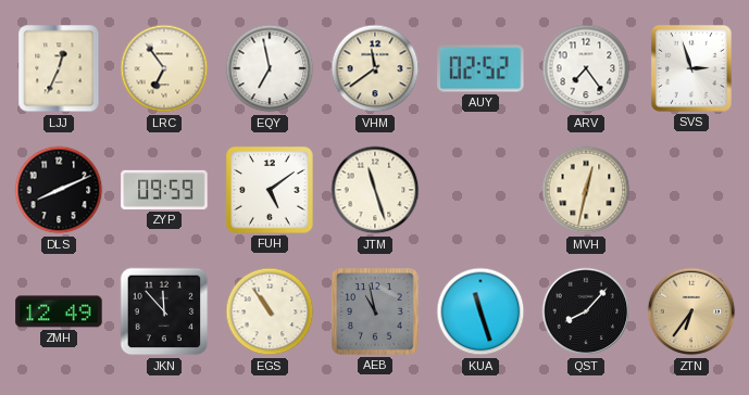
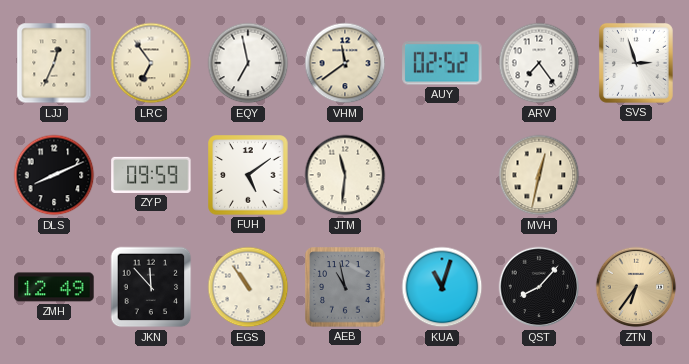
JTM: 11:27 -> 11:31 (345, 175)
KUA: 11:27 -> 11:03 (442, 287)
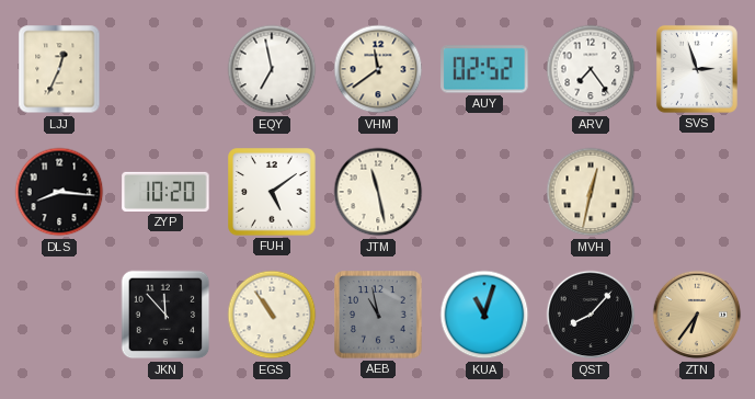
LRC: 6:54 -> none (151, 63)
DLS: 8:11 -> 8:16 (59, 192)
ZYP: 09:59 -> 10:20 (165, 192)
JTM: 11:31 -> 11:28 (378, 192)
ZMH: 12:49 -> none (54, 287)
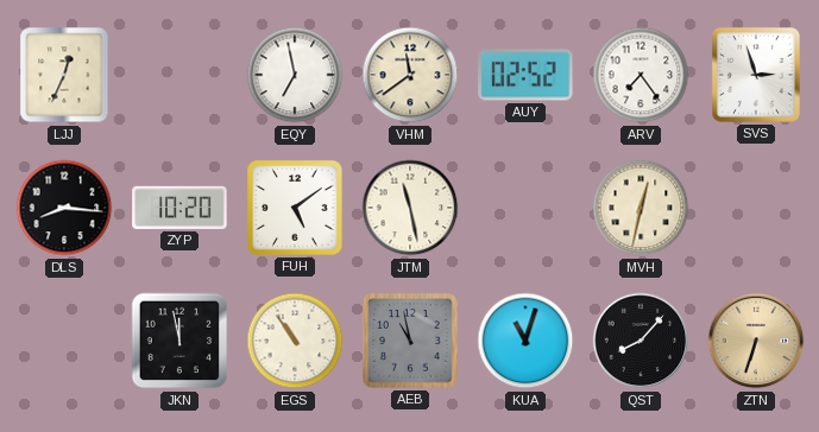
JKN: 11:53 -> 11:58 (179, 341)
ZTN: 6:36 -> 6:33 (756, 341)
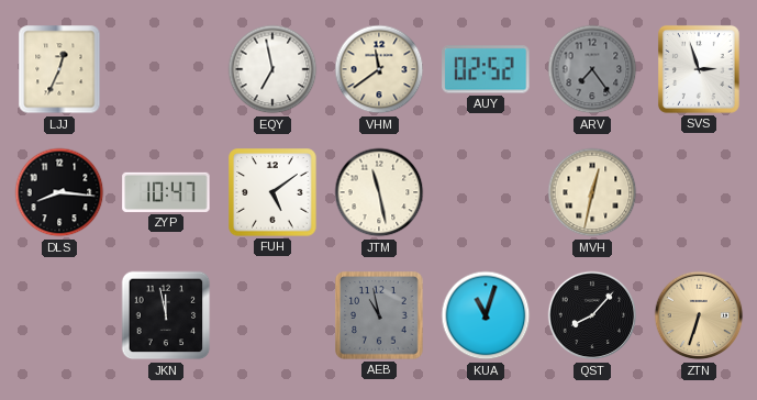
ARV dial: white -> grey (592, 69)
ZYP: 10:20 -> 10:47 (166, 192)
EGS: 10:54 -> none (295, 341)
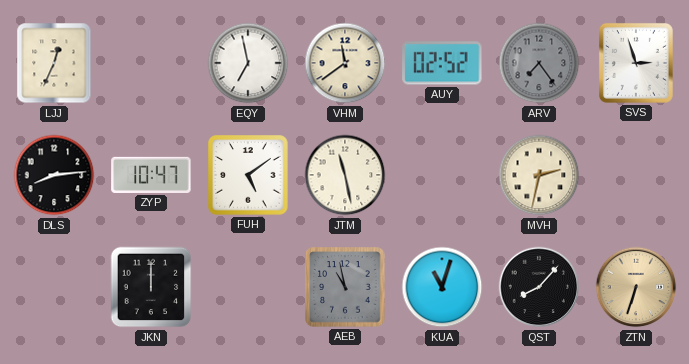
DLS: 8:16 -> 8:14 (54, 175)
MVH: 12:32 -> 2:32 (539, 175)
JKN: 11:58 -> 12:00 (151, 287)
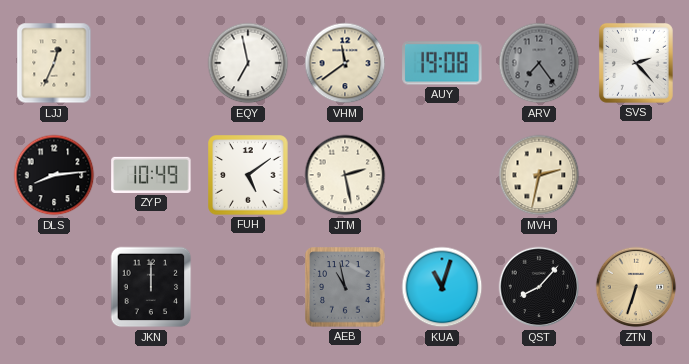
AUY: 02:52 -> 19:08 (442, 63)
SVS: 2:57 -> 2:23 (636, 63)
ZYP: 10:47 -> 10:49 (151, 175)
JTM: 11:28 -> 2:28 (345, 175)
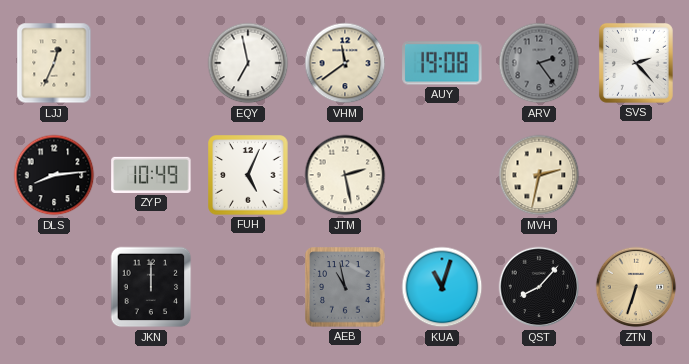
ARV: 7:24 -> 2:24 (539, 63)
FUH: 5:09 -> 5:04 (248, 175)
